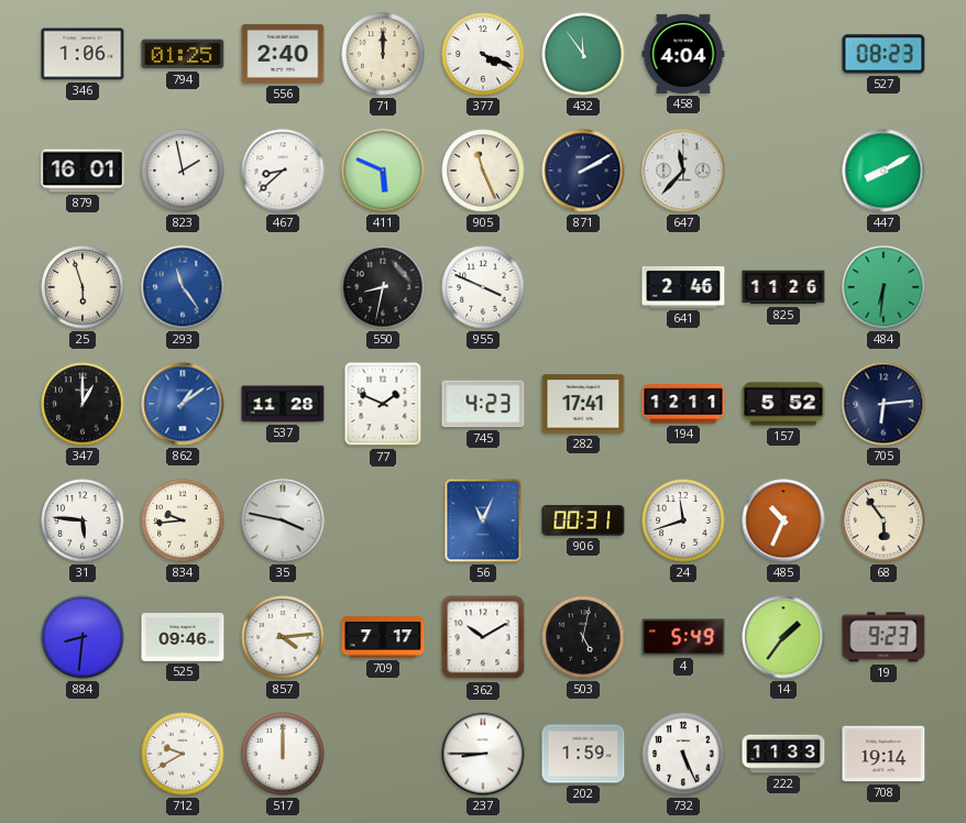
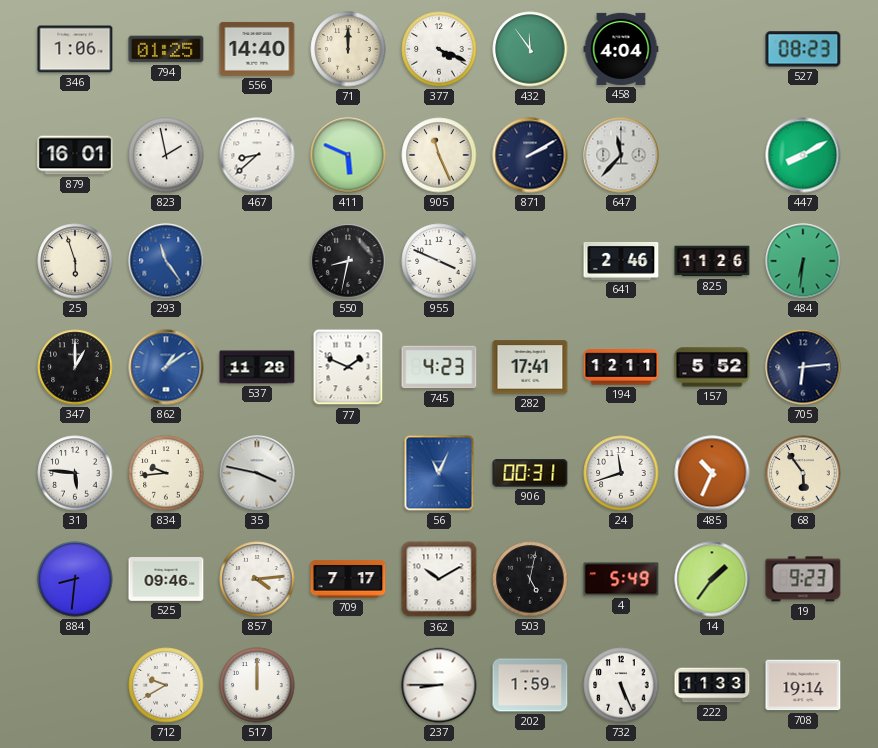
556: 2:40 -> 14:40 (257, 49)
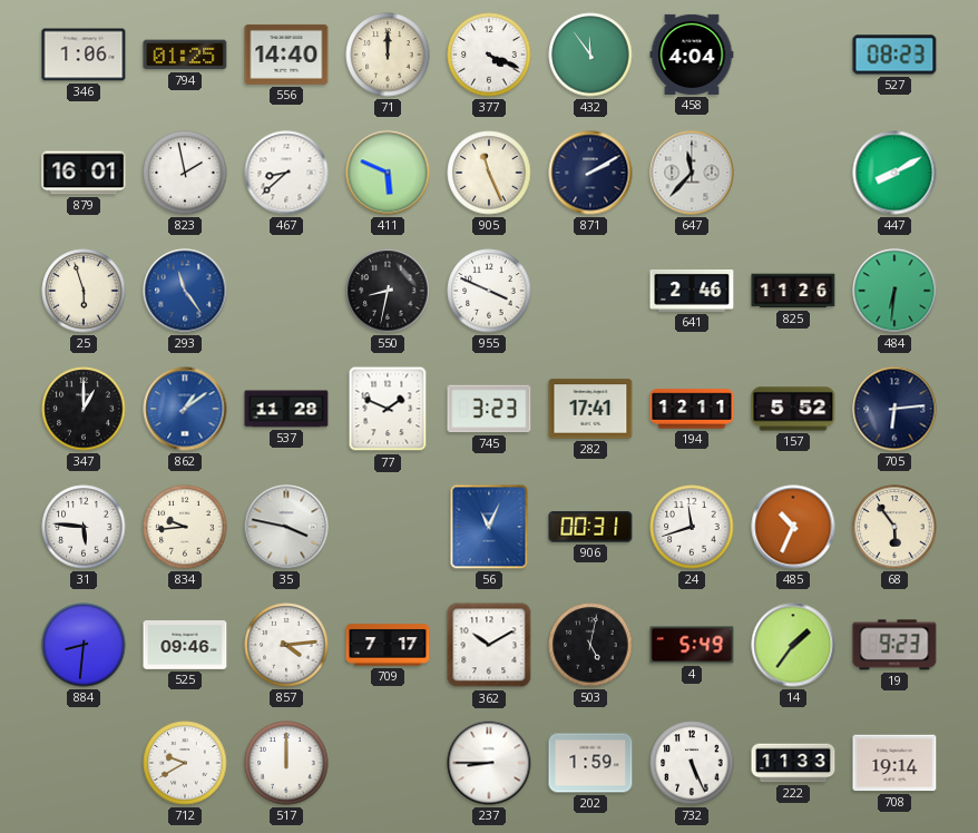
745: 4:23 -> 3:23 (489, 409)
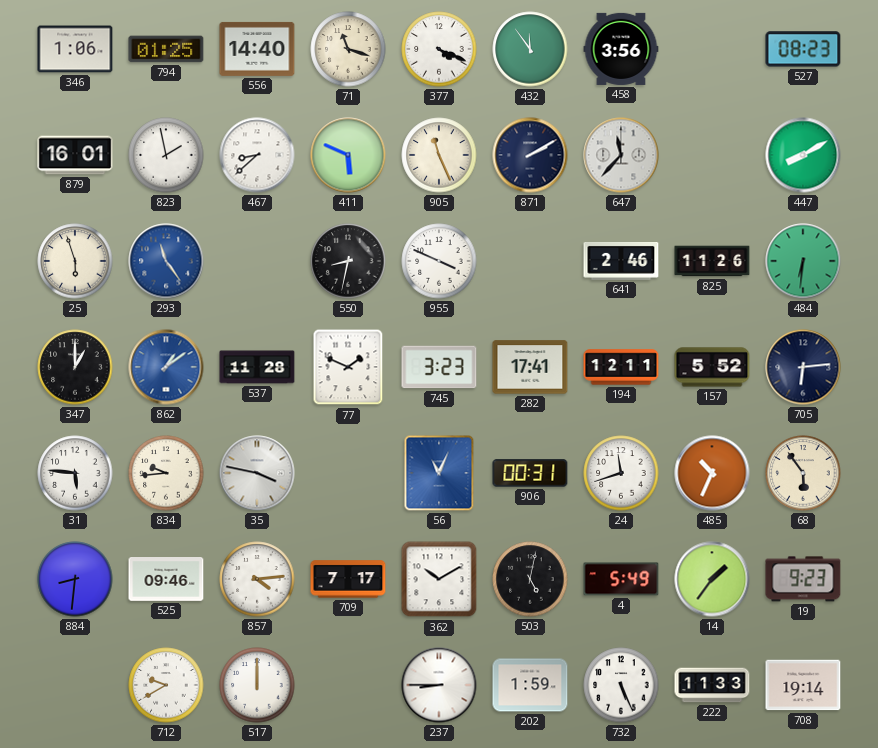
71: 12:00 -> 11:18 (348, 49)
458: 4:04 -> 3:56 (621, 49)
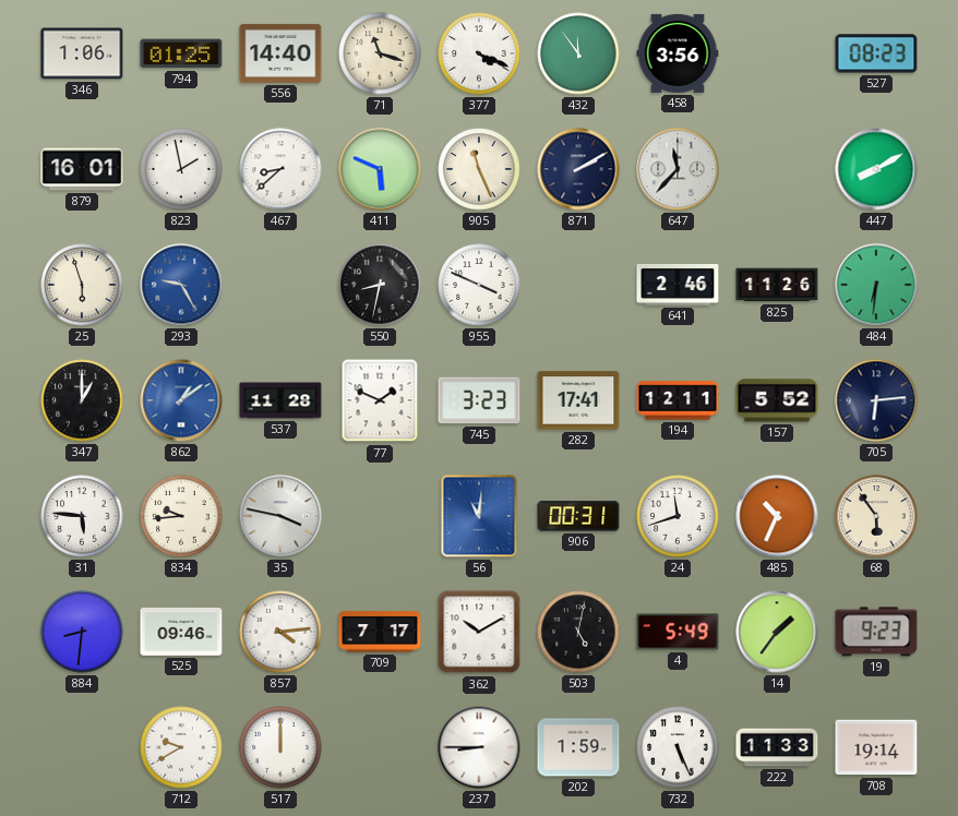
293: 11:24 -> 9:25 (181, 285)
56: 11:04 -> 11:01 (479, 516)
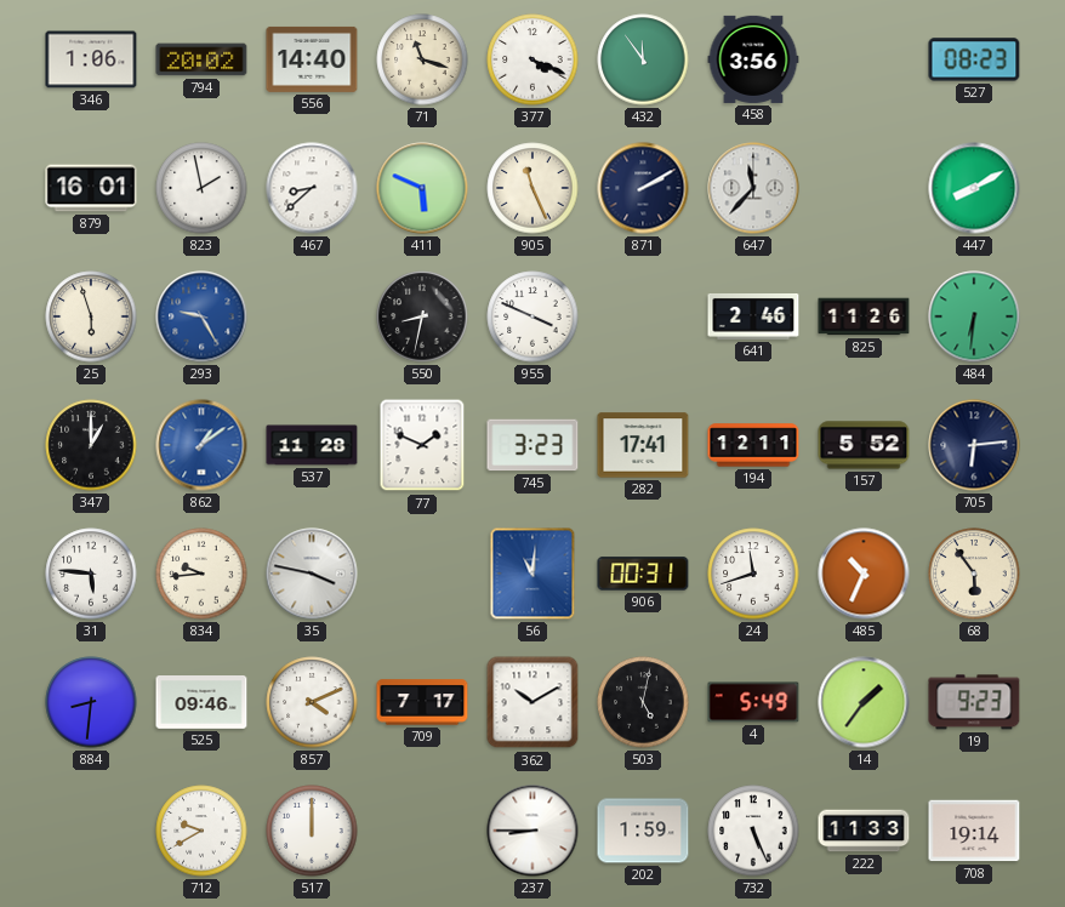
794: 01:25 -> 20:02 (201, 59)
857: 4:14 -> 4:11 (312, 702)
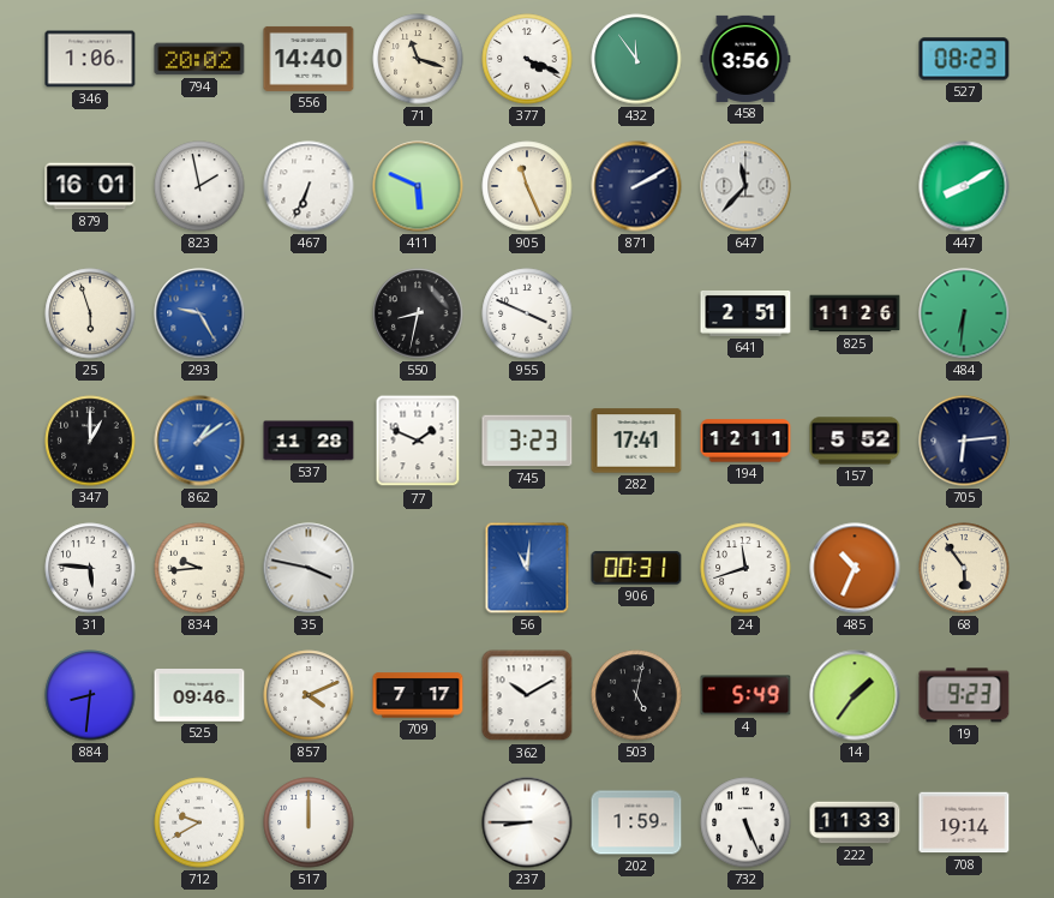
467: 8:38 -> 6:34 (309, 186)
641: 2:46 -> 2:51 (745, 315)
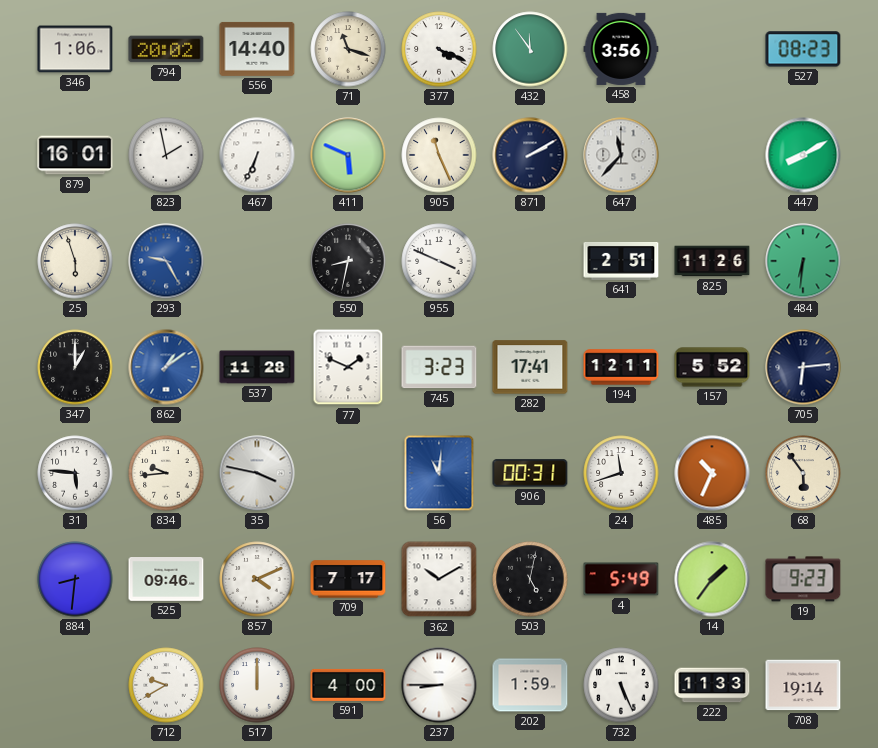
591: none -> 4:00 (348, 685)
